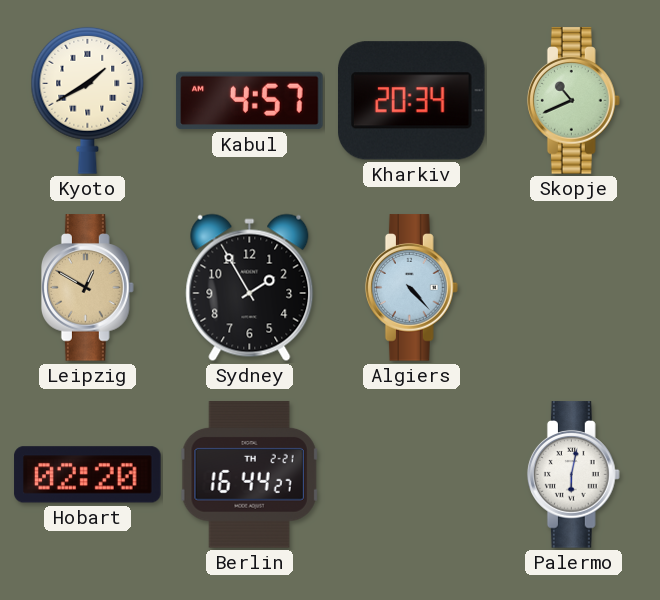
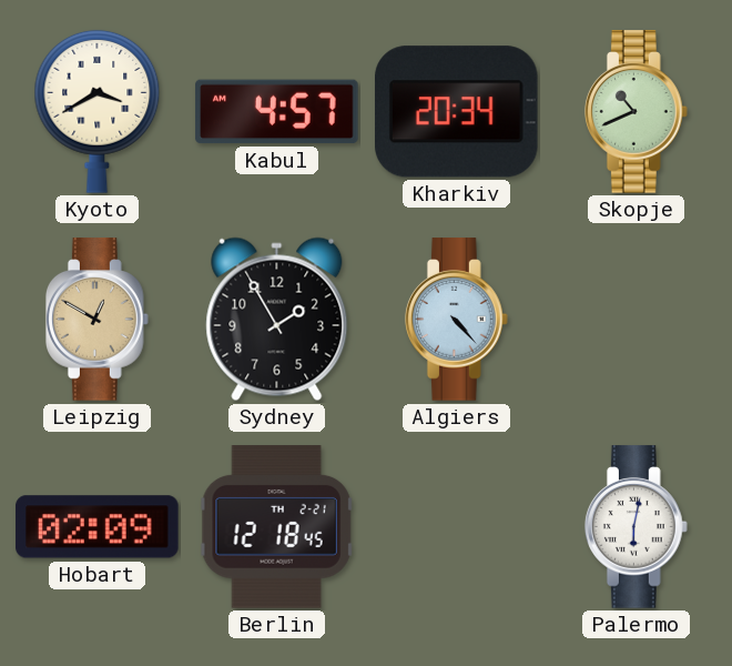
Kyoto: 1:40 -> 3:40 (98, 111)
Hobart: 02:20 -> 02:09 (98, 527)
Berlin: 16:44 -> 12:18 (277, 527)
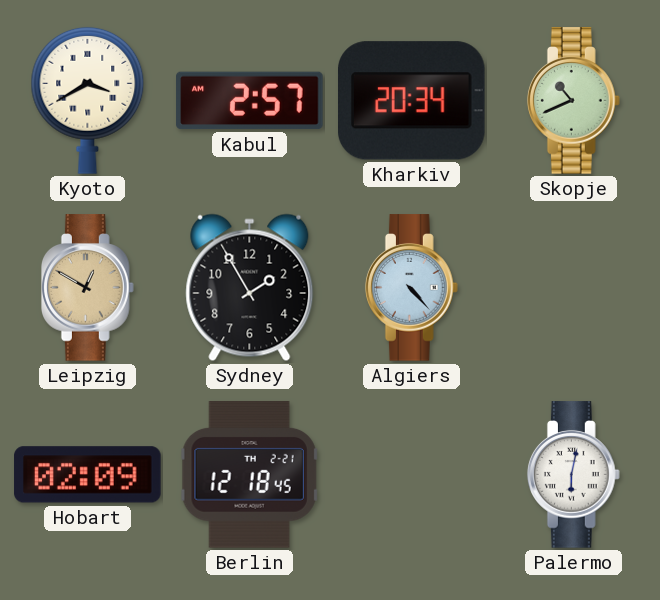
Kabul: 4:57 -> 2:57 (250, 101)
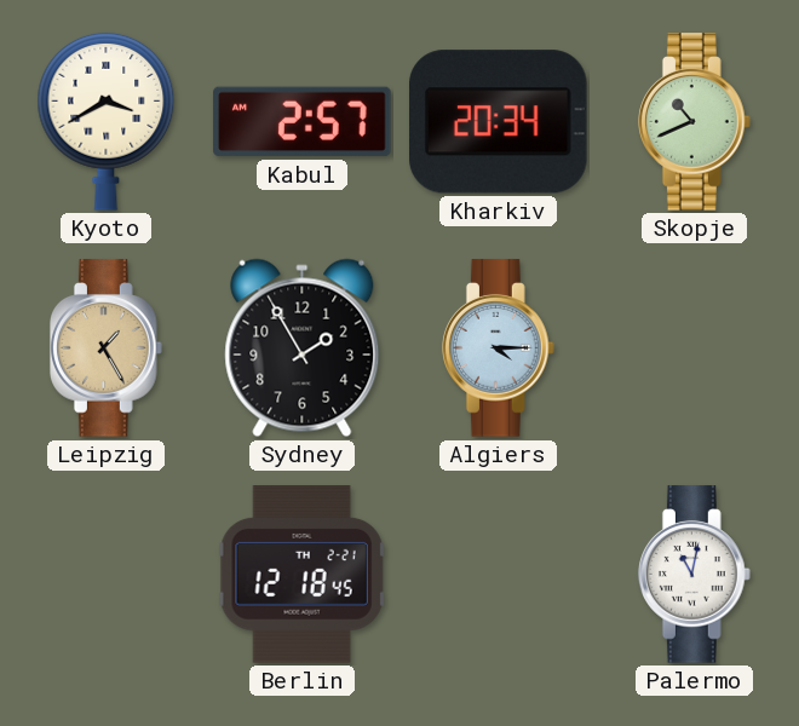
Leipzig: 12:50 -> 1:25 (105, 348)
Algiers: 4:23 -> 4:15 (498, 348)
Hobart: 02:09 -> none (88, 475)
Palermo: 6:02 -> 11:02 (694, 575)
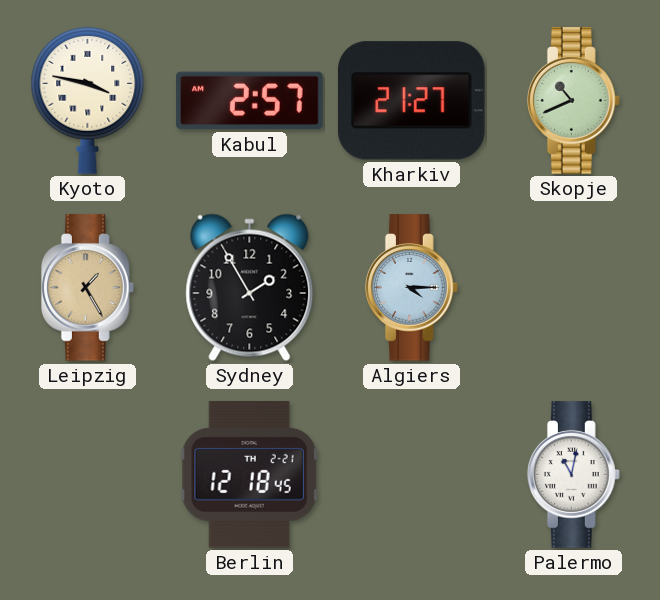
Kyoto: 3:40 -> 3:47 (88, 100)
Kharkiv: 20:34 -> 21:27 (412, 101)
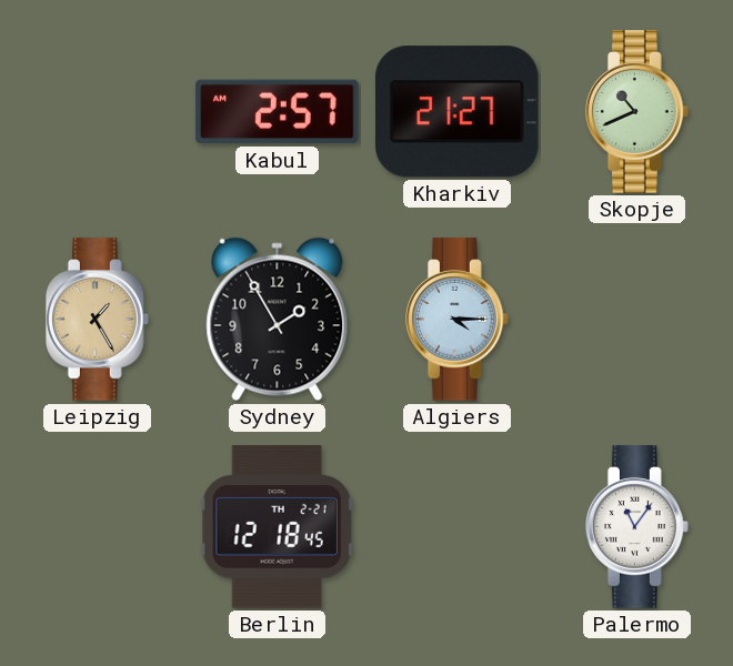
Kyoto: 3:47 -> none (88, 100)
Palermo: 11:02 -> 11:06 (636, 527)
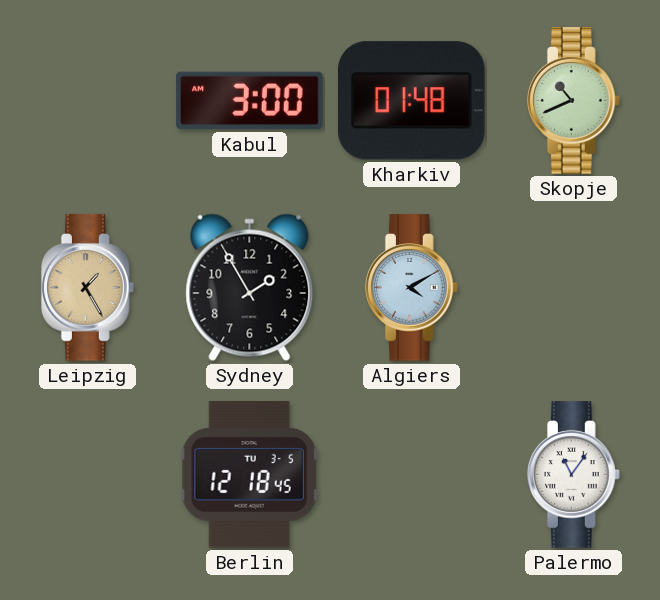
Kabul: 2:57 -> 3:00 (250, 101)
Kharkiv: 21:27 -> 01:48 (412, 101)
Algiers: 4:15 -> 4:10 (411, 288)
Berlin date: TH 2-21 -> TU 3-5 (250, 475)
